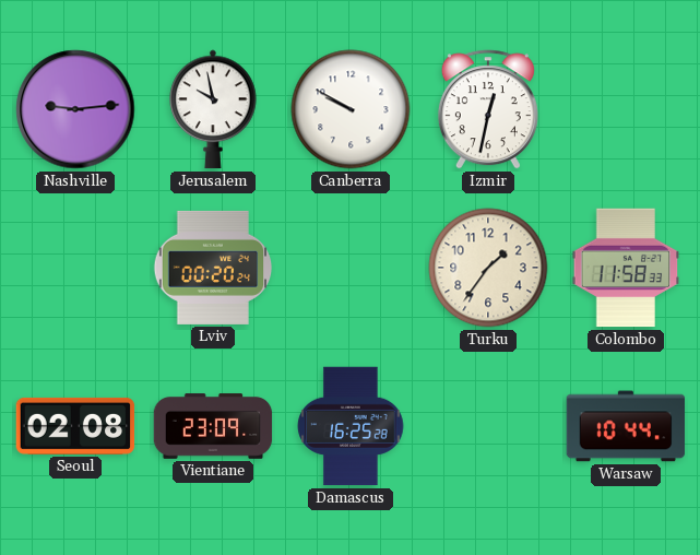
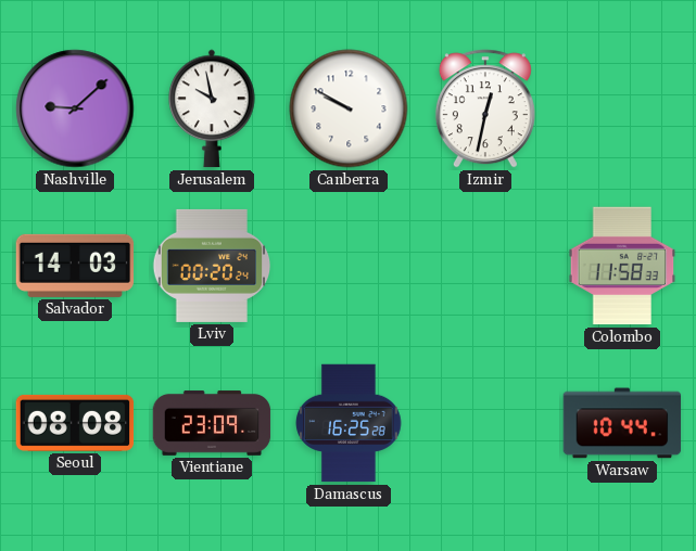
Nashville: 9:14 -> 9:08 (75, 108)
Salvador: none -> 14:03 (75, 266)
Turku: 1:36 -> none (488, 268)
Seoul: 02:08 -> 08:08 (75, 423)
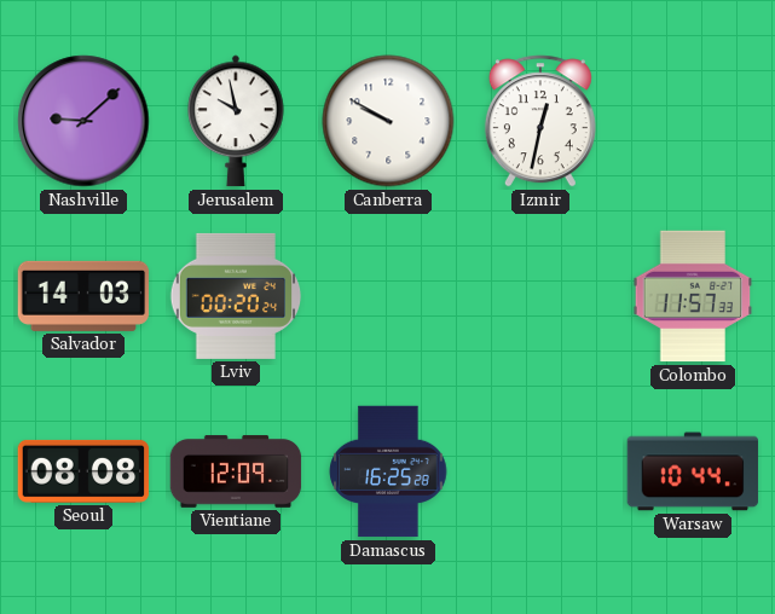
Colombo: 11:58 -> 11:57 (693, 296)
Vientiane: 23:09 -> 12:09 (236, 471)
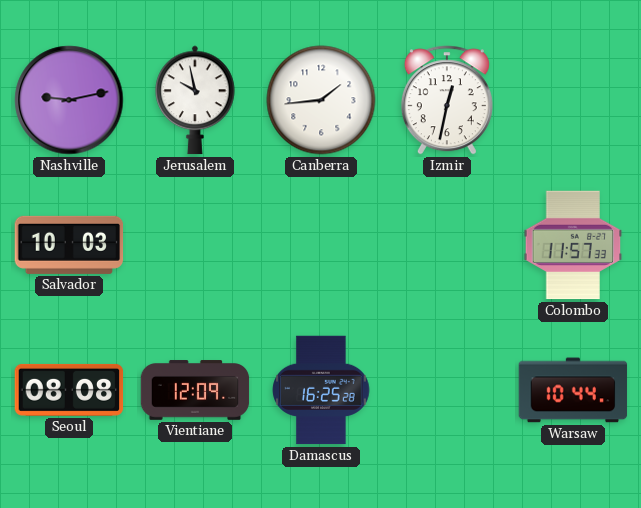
Nashville: 9:08 -> 9:13 (69, 100)
Canberra: 9:50 -> 1:44 (321, 100)
Salvador: 14:03 -> 10:03 (69, 245)
Lviv: 00:20 -> none (236, 296)
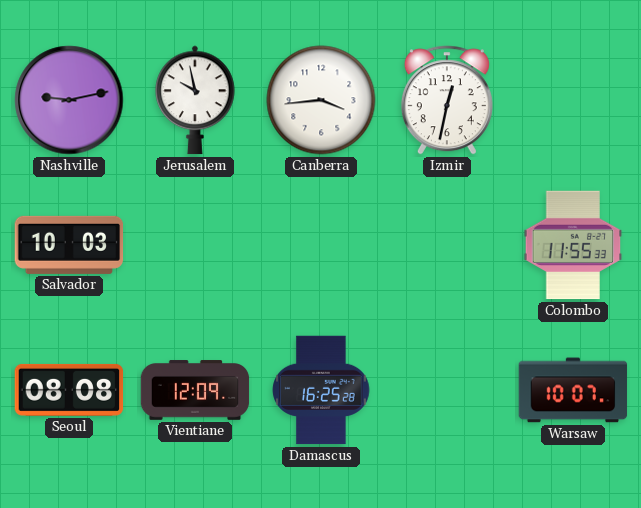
Canberra: 1:44 -> 3:44 (321, 100)
Colombo: 11:57 -> 11:55 (573, 245)
Warsaw: 10:44 -> 10:07 (573, 390)
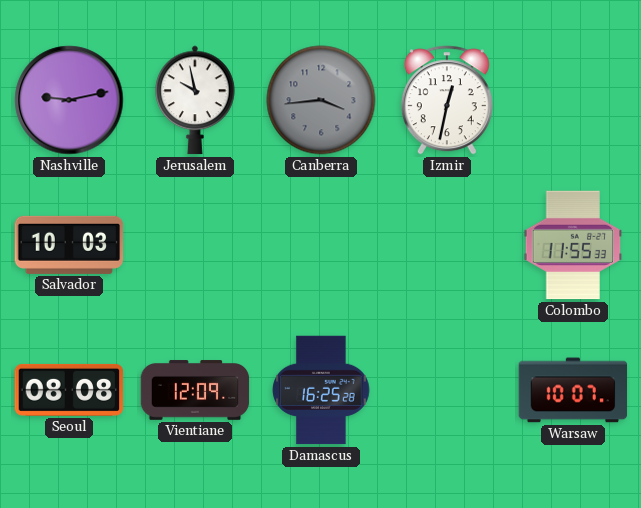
Canberra dial: white -> grey (321, 100)
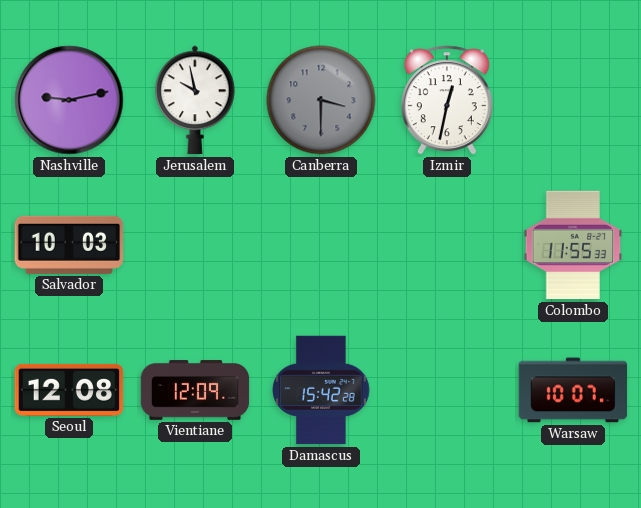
Canberra: 3:44 -> 3:30 (321, 100)
Seoul: 08:08 -> 12:08 (69, 390)
Damascus: 16:25 -> 15:42 (321, 390)
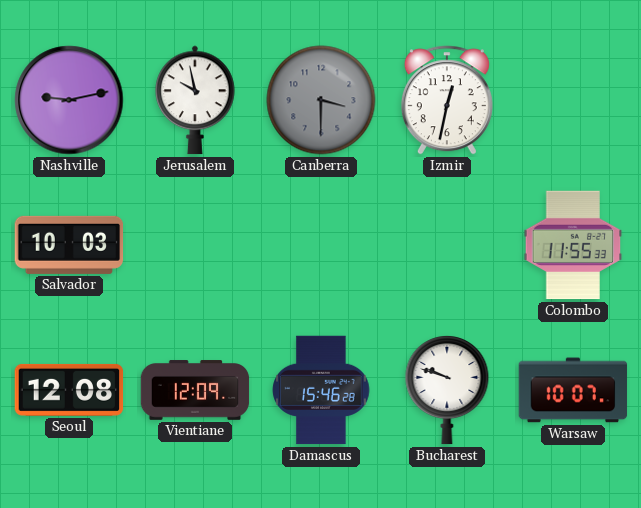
Damascus: 15:42 -> 15:46 (321, 390)
Bucharest: none -> 9:48 (447, 391)
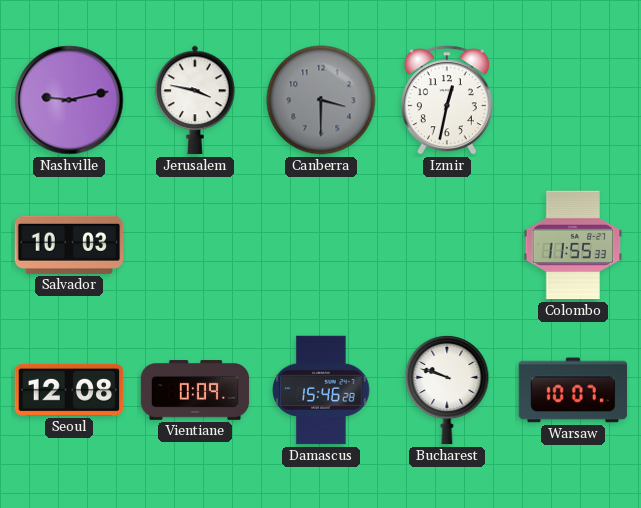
Jerusalem: 9:58 -> 3:47 (195, 100)
Vientiane: 12:09 -> 0:09 (195, 390)
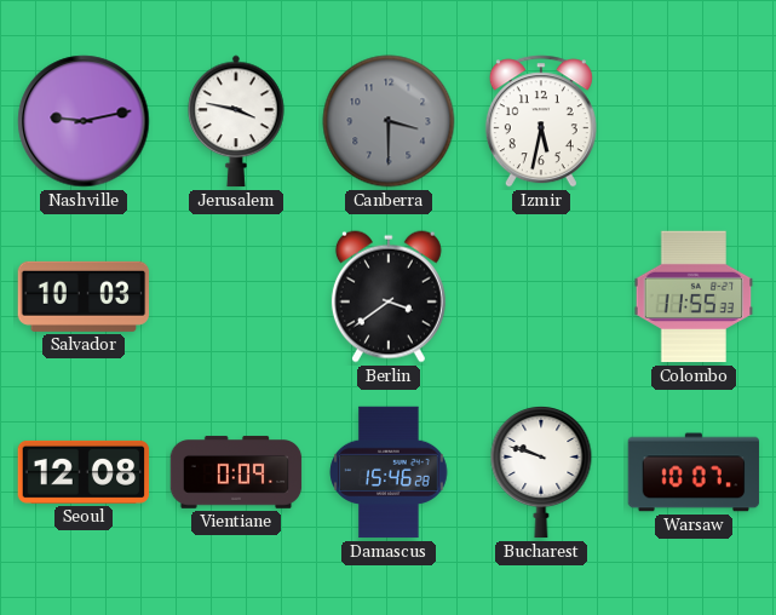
Izmir: 12:32 -> 5:32 (541, 121)
Berlin: none -> 3:39 (389, 297)
